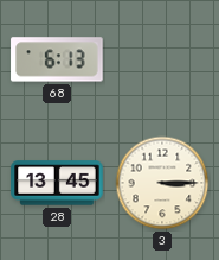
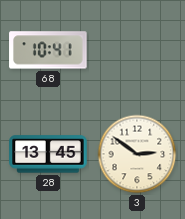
68: 6:13 -> 10:41 (48, 50)
3: 3:15 -> 2:51 (137, 154)
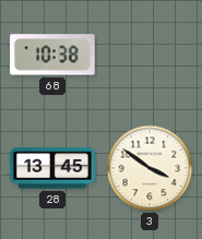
68: 10:41 -> 10:38 (52, 55)
3: 2:51 -> 3:51 (150, 168)
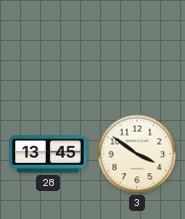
68: 10:38 -> none (52, 55)
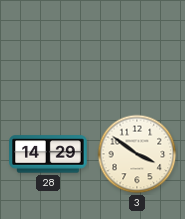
28: 13:45 -> 14:29 (48, 154)
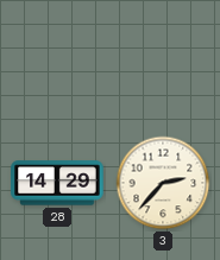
3: 3:51 -> 2:37 (163, 183)
